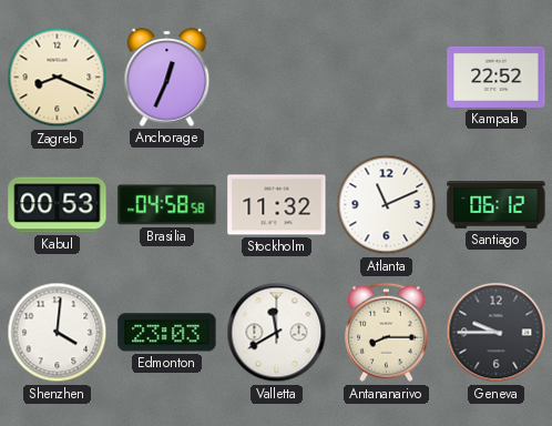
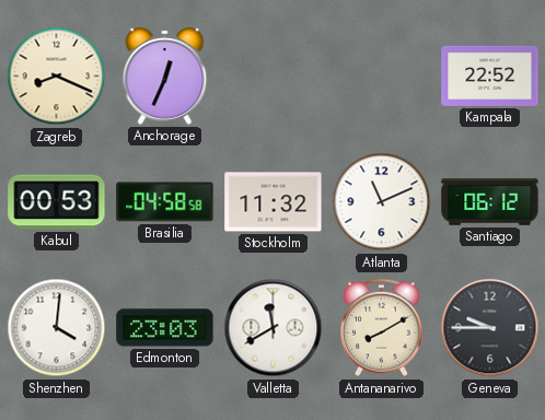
Antananarivo: 8:15 -> 8:10 (382, 328)
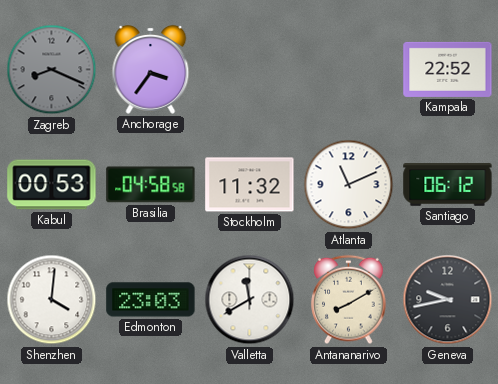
Zagreb dial: cream -> grey (52, 70)
Anchorage: 12:34 -> 3:36 (151, 69)
Geneva: 9:45 -> 9:43 (448, 300)
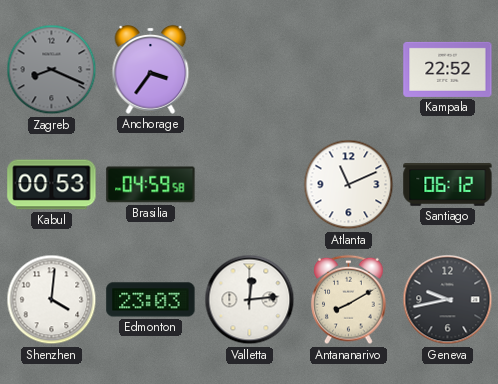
Brasilia: 04:58 -> 04:59 (151, 185)
Stockholm: 11:32 -> none (250, 185)
Valletta: 11:40 -> 12:14 (250, 300)
